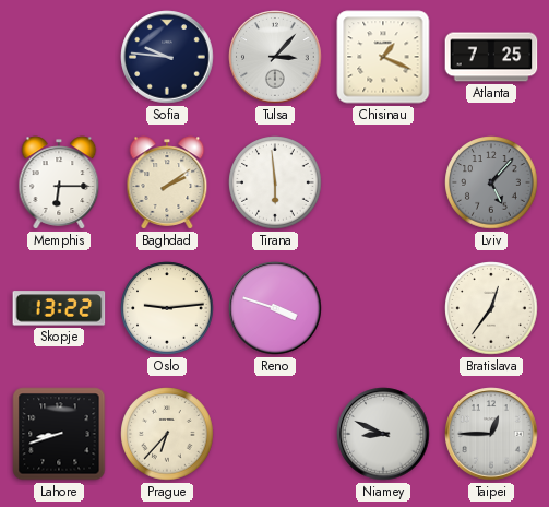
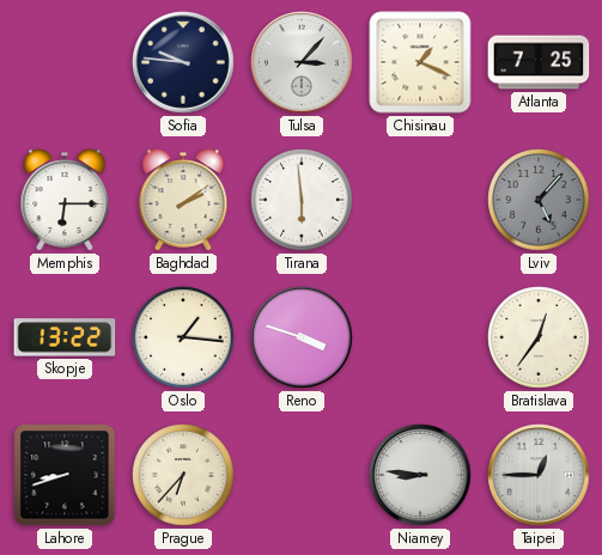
Oslo: 9:14 -> 1:16 (183, 337)
Niamey: 8:49 -> 8:46 (420, 475)
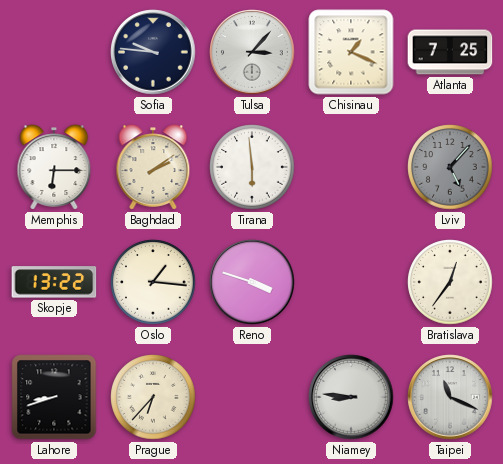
Taipei: 12:45 -> 11:19 (450, 397)
